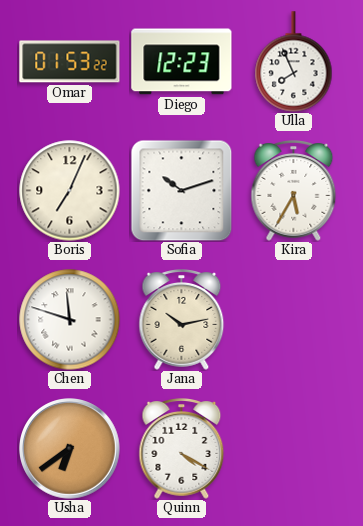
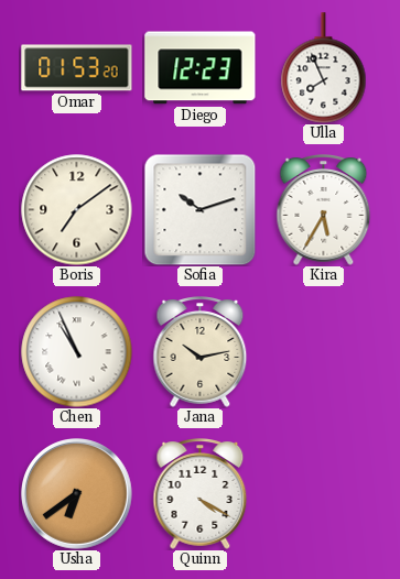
Omar: 01:53:22 -> 01:53:20 (77, 68)
Boris: 7:04 -> 7:09 (77, 210)
Chen: 11:48 -> 10:56 (77, 352)
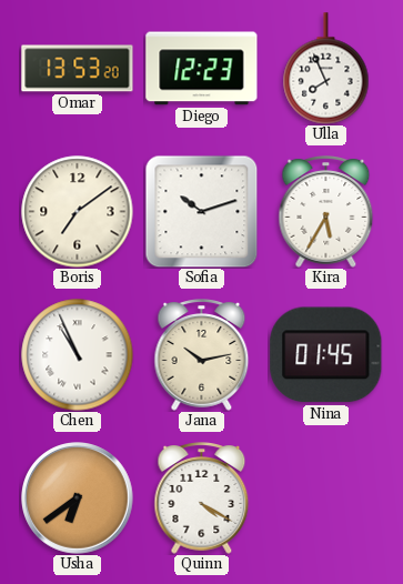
Omar: 01:53 -> 13:53 (78, 69)
Nina: none -> 01:45 (326, 355)
